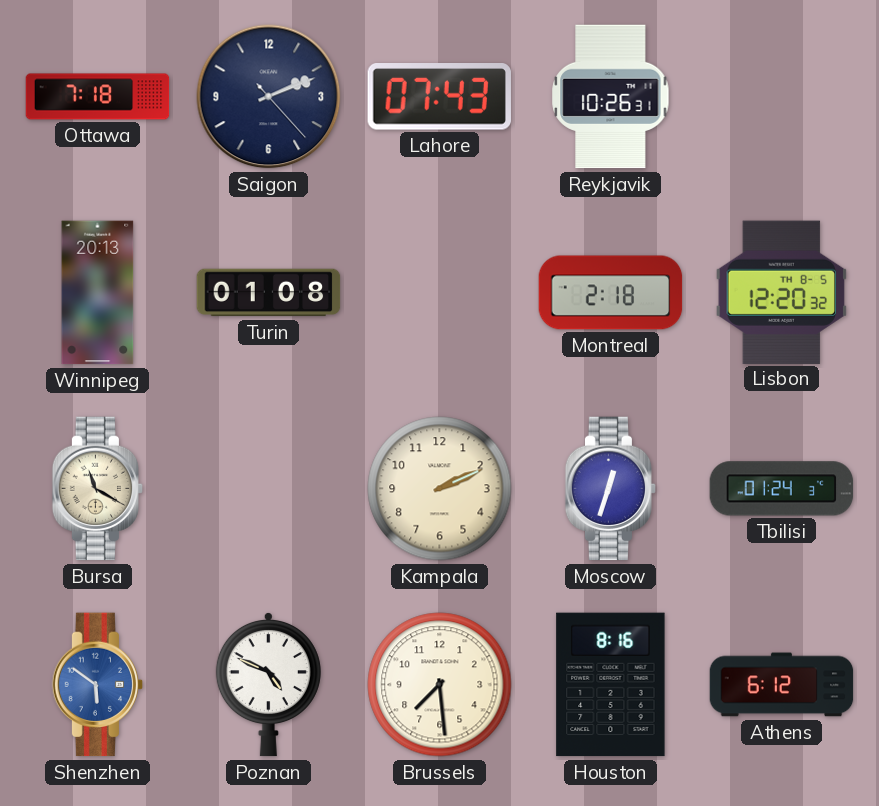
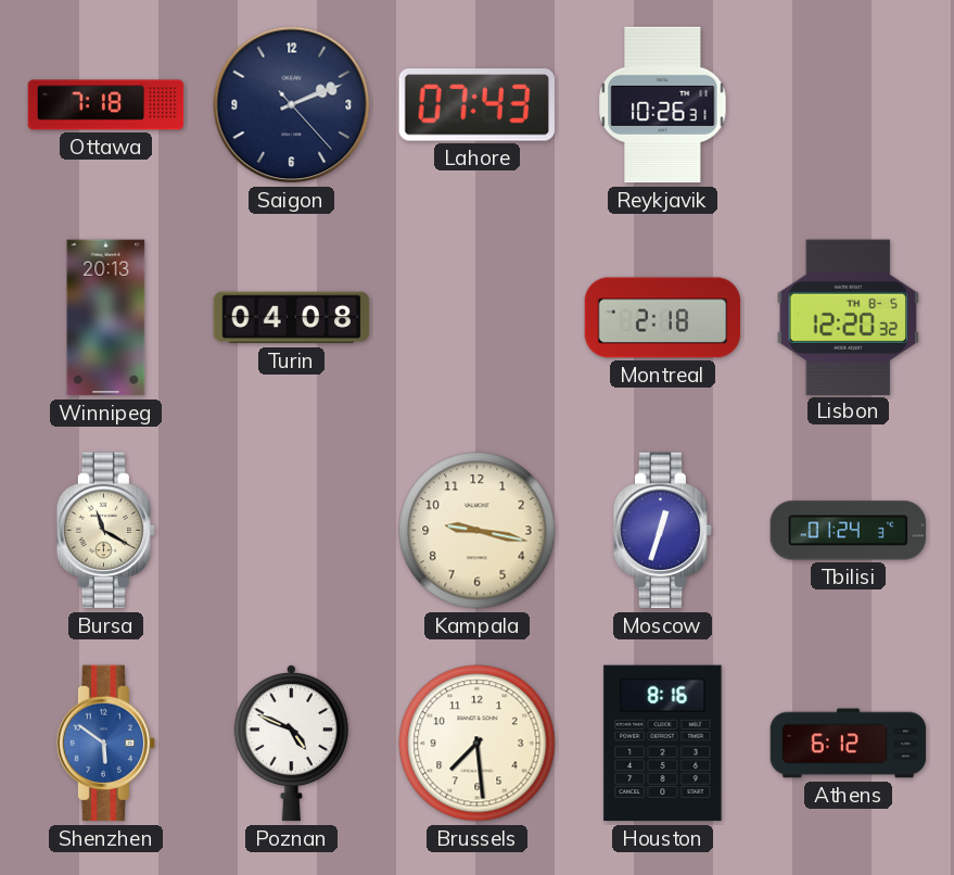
Turin: 01:08 -> 04:08 (292, 318)
Kampala: 2:11 -> 9:17 (478, 531)
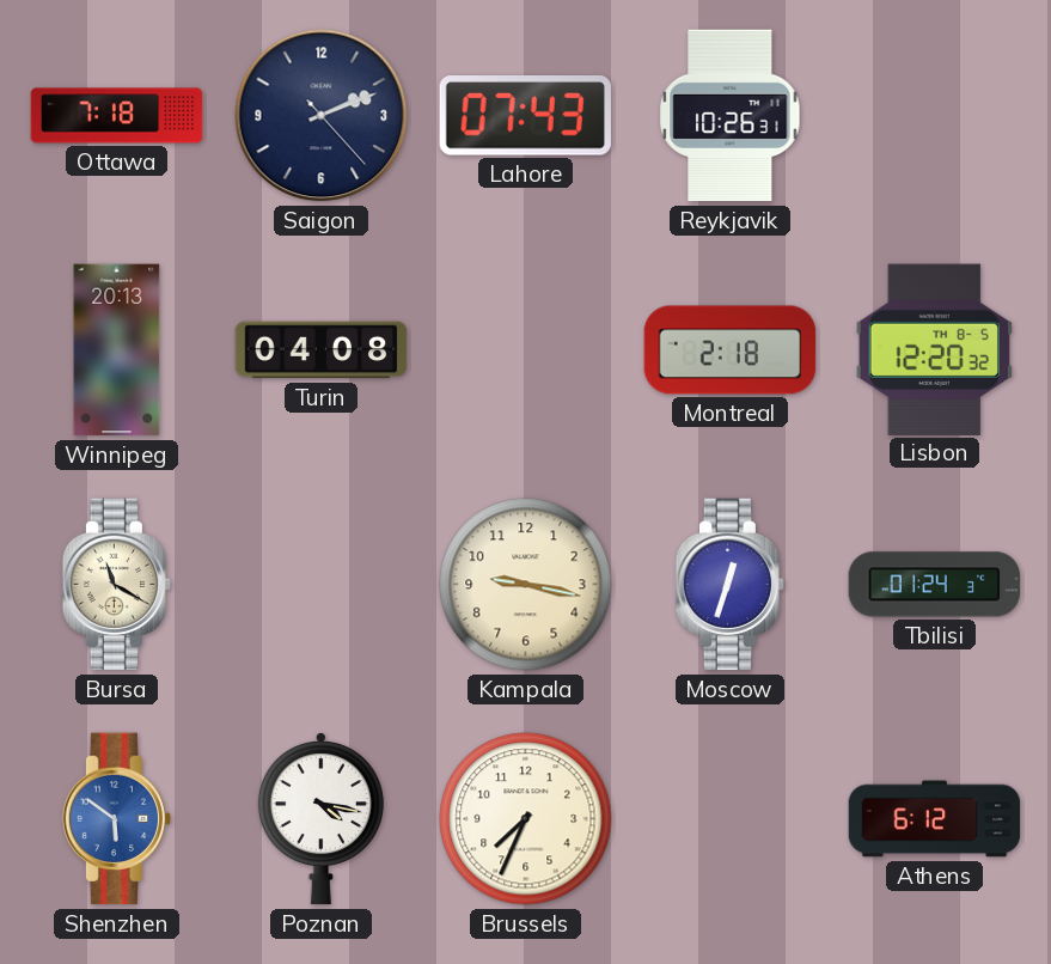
Poznan: 4:49 -> 4:17 (320, 818)
Brussels: 7:29 -> 7:34 (526, 819)
Houston: 8:16 -> none (663, 744)
